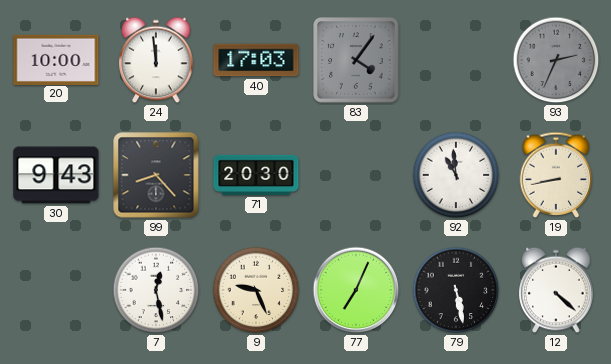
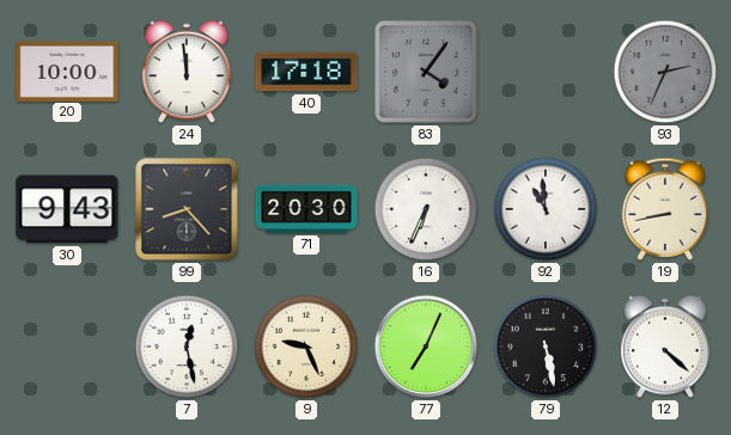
40: 17:03 -> 17:18 (306, 72)
16: none -> 6:34 (426, 209)
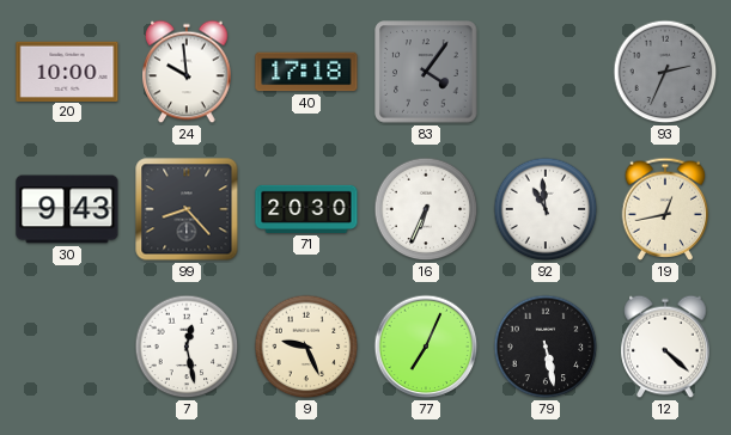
24: 11:59 -> 9:59 (187, 72)
19: 8:43 -> 12:43 (665, 209)
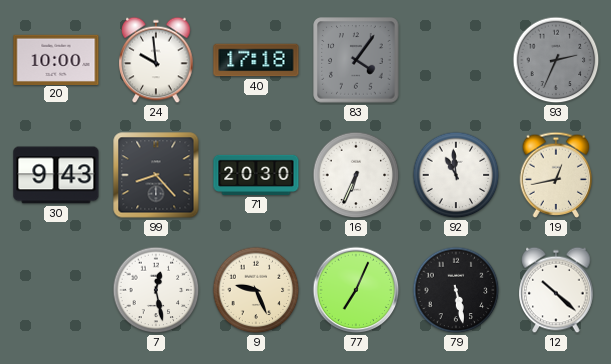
12: 4:22 -> 10:22 (556, 290)
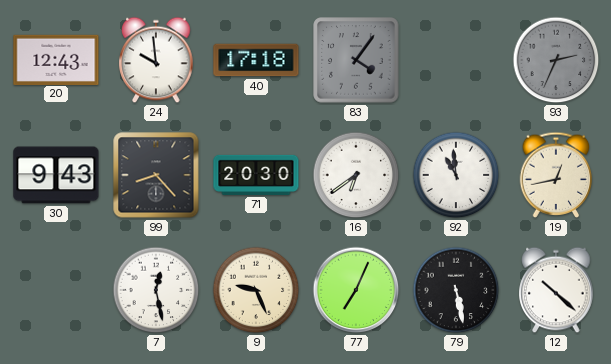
20: 10:00 -> 12:43 (56, 59)
16: 6:34 -> 6:39 (356, 175)
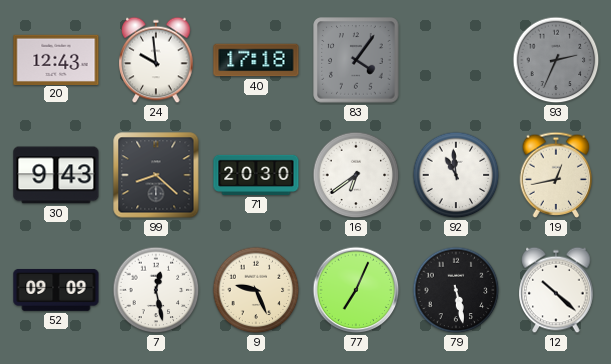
99: 8:23 -> 8:22 (156, 175)
52: none -> 09:09 (56, 290)
